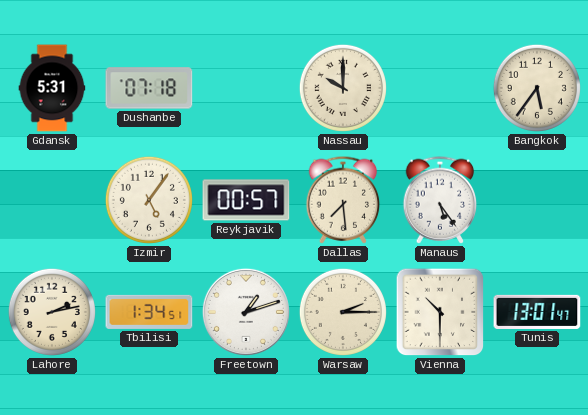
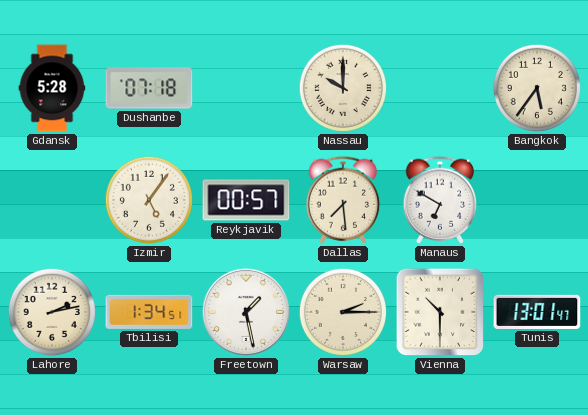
Gdansk: 5:31 -> 5:28 (52, 88)
Manaus: 5:24 -> 6:50 (440, 200)
Freetown: 1:12 -> 1:28 (246, 312)
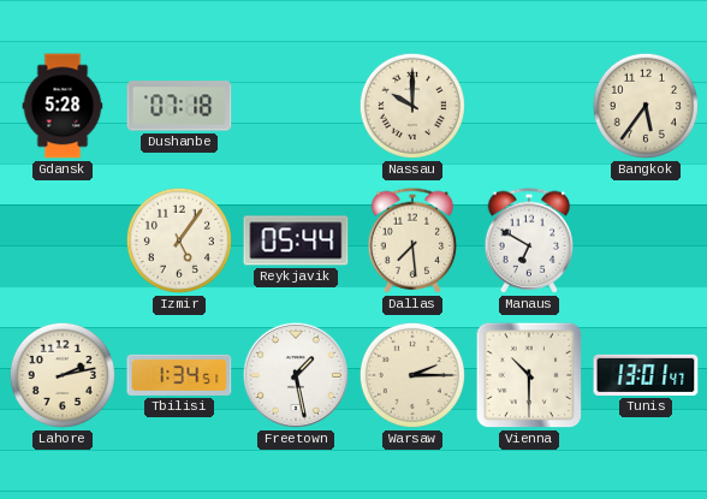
Reykjavik: 00:57 -> 05:44 (296, 240)
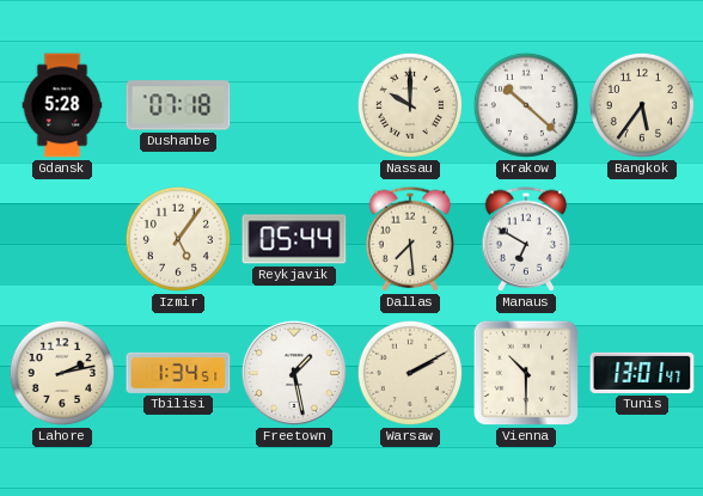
Krakow: none -> 10:22 (526, 105)
Warsaw: 2:15 -> 2:10 (410, 373)
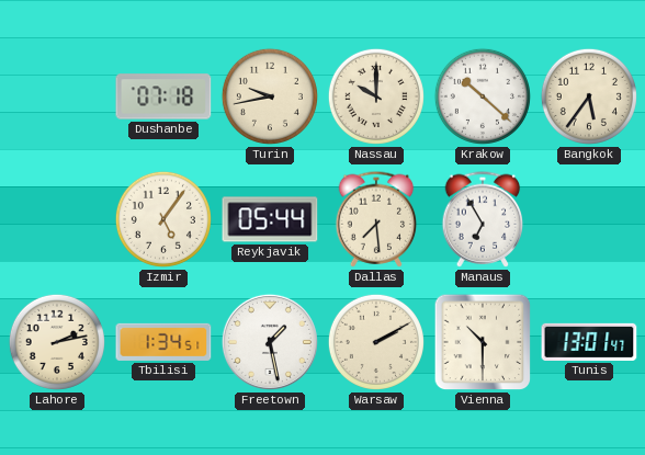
Gdansk: 5:28 -> none (62, 105)
Turin: none -> 9:43 (270, 96)
Manaus: 6:50 -> 6:55 (483, 219)
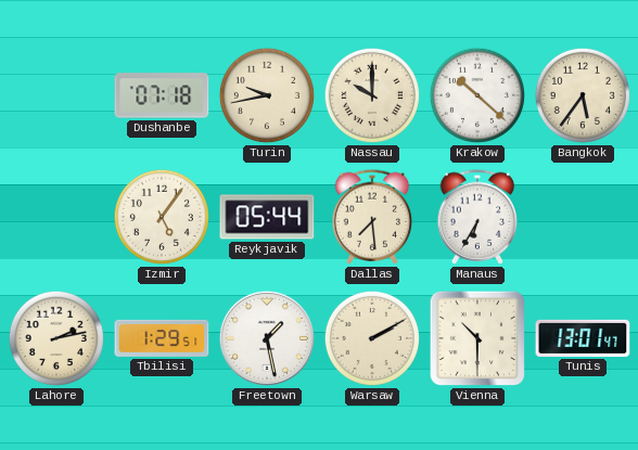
Manaus: 6:55 -> 6:35 (477, 217)
Tbilisi: 1:34 -> 1:29 (162, 338)
